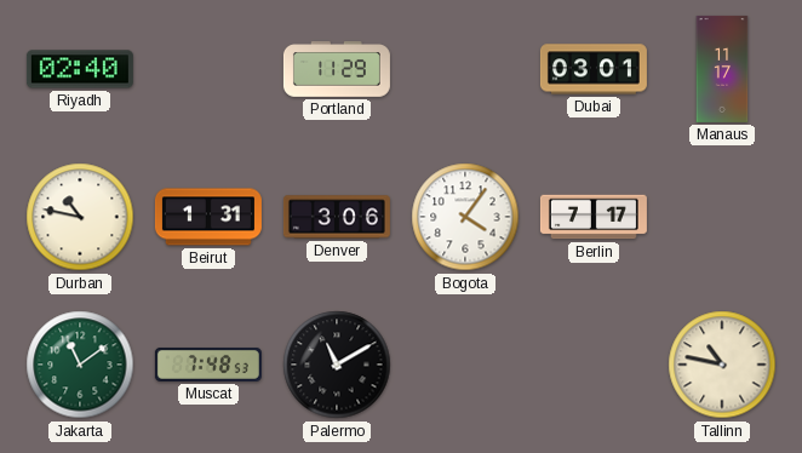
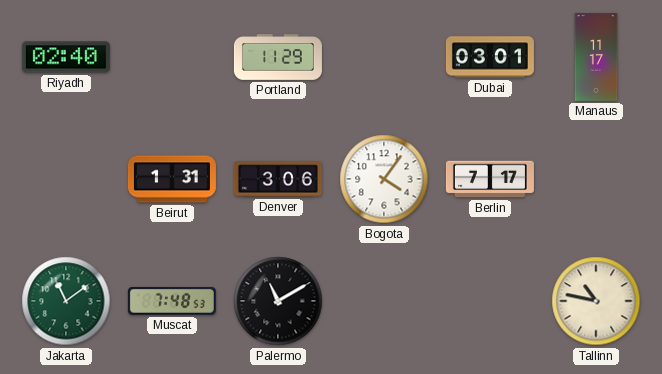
Durban: 10:47 -> none (80, 217)
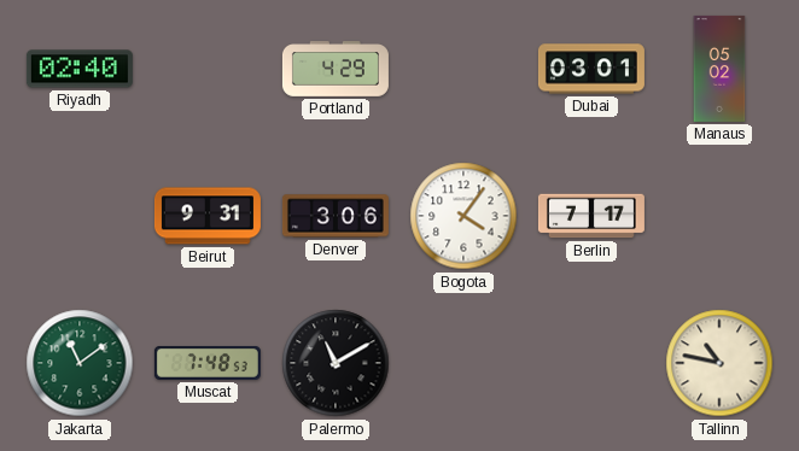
Portland: 11:29 -> 4:29 (336, 69)
Manaus: 11:17 -> 05:02 (719, 69)
Beirut: 1:31 -> 9:31 (208, 216)
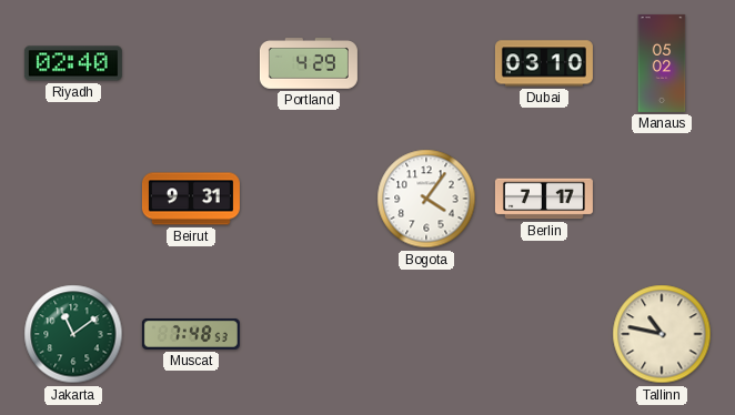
Dubai: 03:01 -> 03:10 (544, 63)
Denver: 3:06 -> none (336, 216)
Palermo: 11:10 -> none (336, 363)
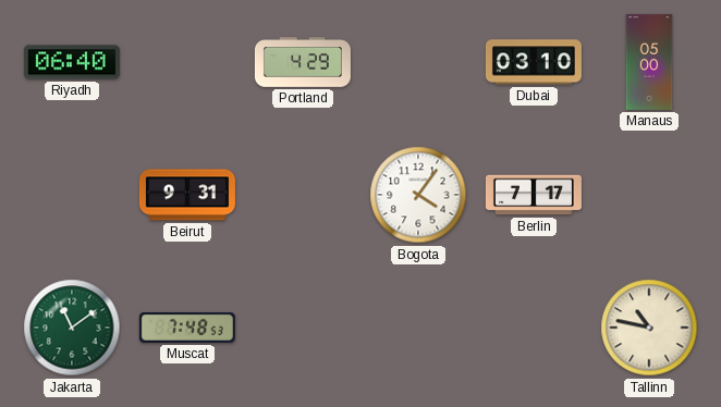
Riyadh: 02:40 -> 06:40 (72, 62)
Manaus: 05:02 -> 05:00 (649, 62)
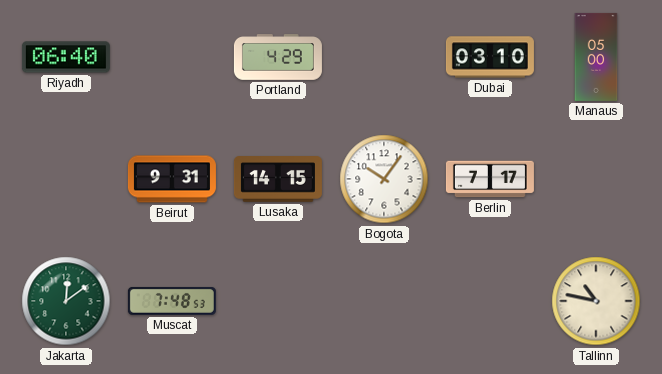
Lusaka: none -> 14:15 (278, 179)
Bogota: 4:06 -> 10:06 (384, 179)
Jakarta: 11:09 -> 12:09 (66, 301)
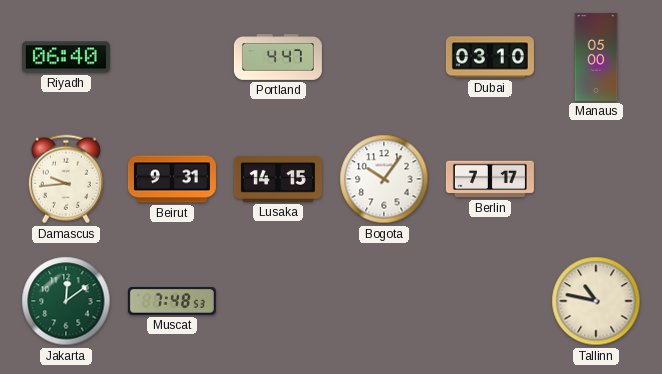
Portland: 4:29 -> 4:47 (278, 57)
Damascus: none -> 9:44 (66, 179)
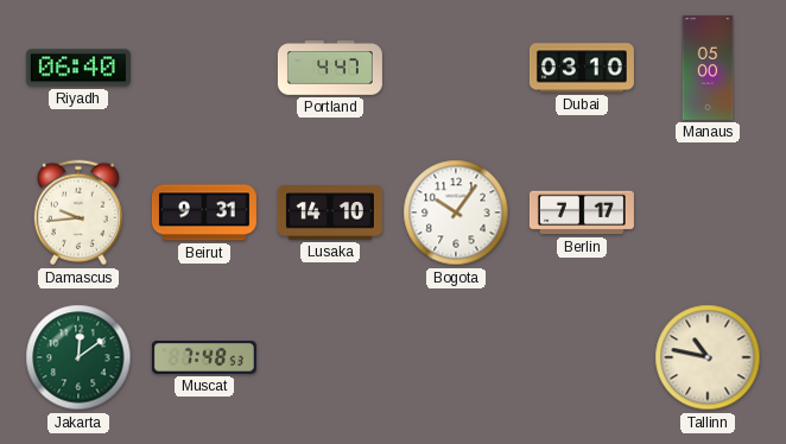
Lusaka: 14:15 -> 14:10 (330, 213)
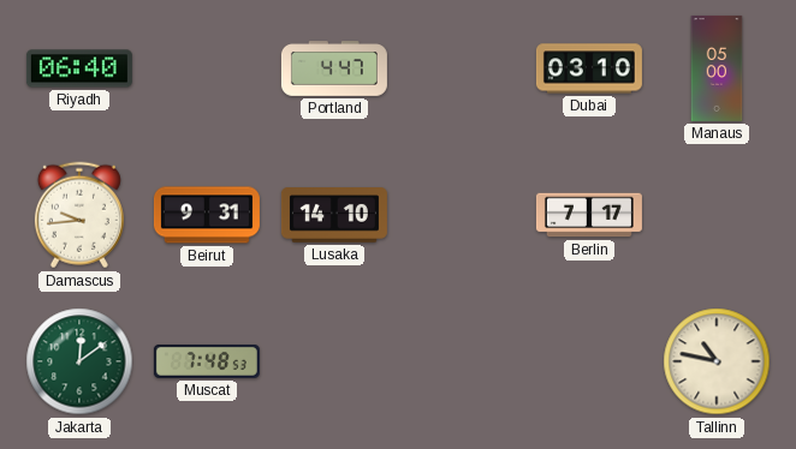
Bogota: 10:06 -> none (456, 213)
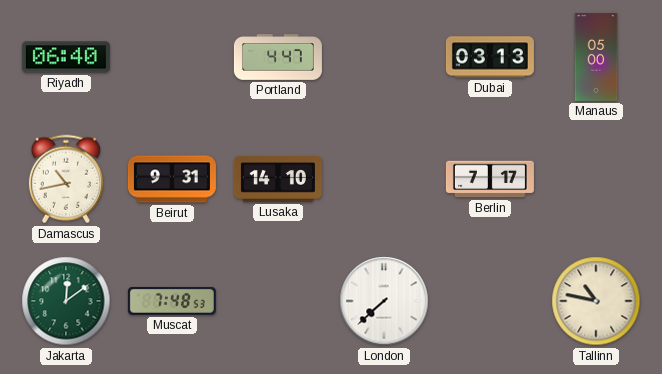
Dubai: 03:10 -> 03:13 (490, 57)
Damascus: 9:44 -> 10:43 (66, 179)
London: none -> 7:38 (384, 301)
